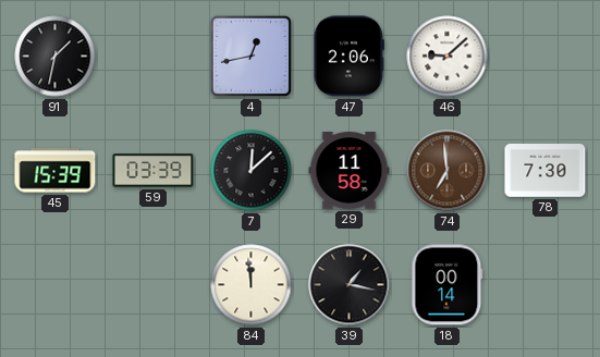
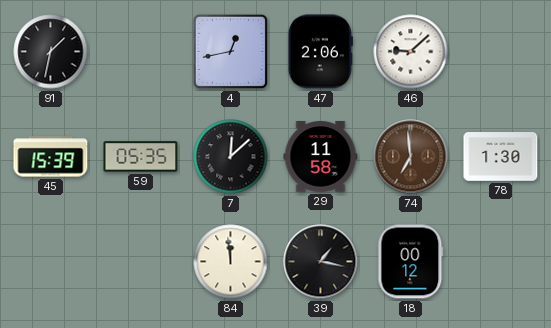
59: 03:39 -> 05:35 (141, 157)
78: 7:30 -> 1:30 (501, 157)
18: 00:14 -> 00:12 (411, 262)
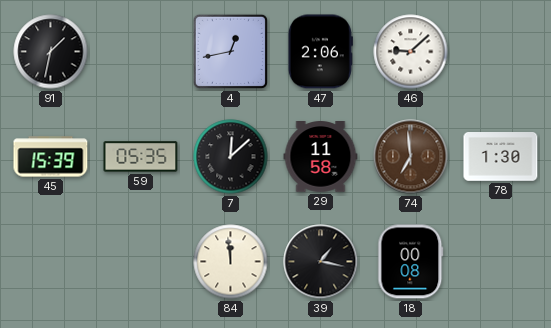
18: 00:12 -> 00:08 (411, 262)
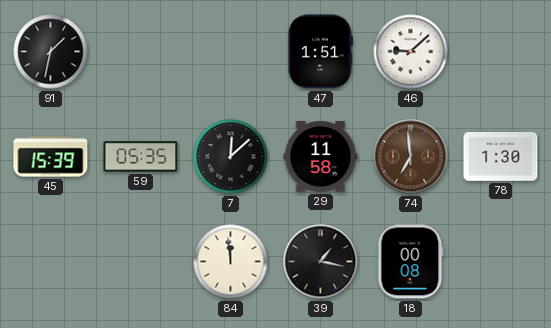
4: 12:43 -> none (230, 51)
47: 2:06 -> 1:51 (320, 52)
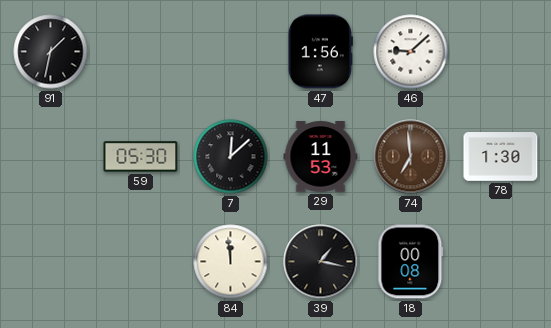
47: 1:51 -> 1:56 (320, 52)
45: 15:39 -> none (51, 157)
59: 05:35 -> 05:30 (141, 157)
29: 11:58 -> 11:53 (321, 157)
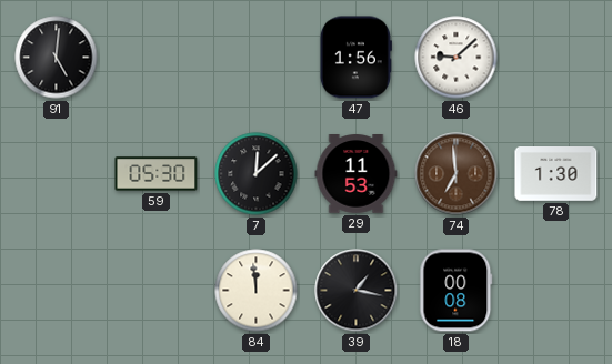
91: 1:32 -> 5:01 (57, 58)
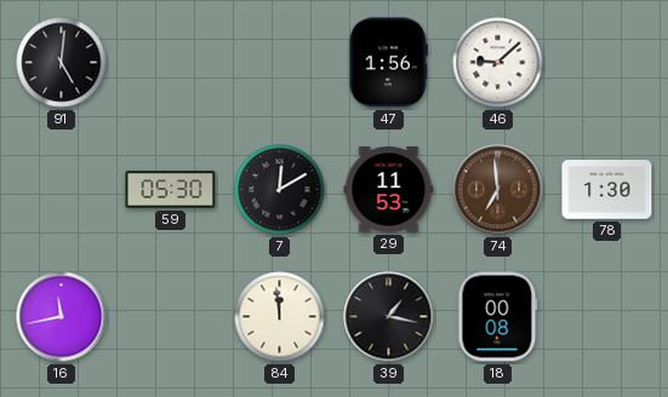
7: 12:08 -> 12:10 (280, 190)
16: none -> 11:43 (62, 317)
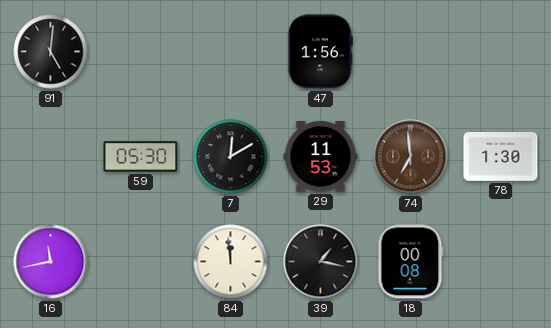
46: 9:08 -> none (498, 63)
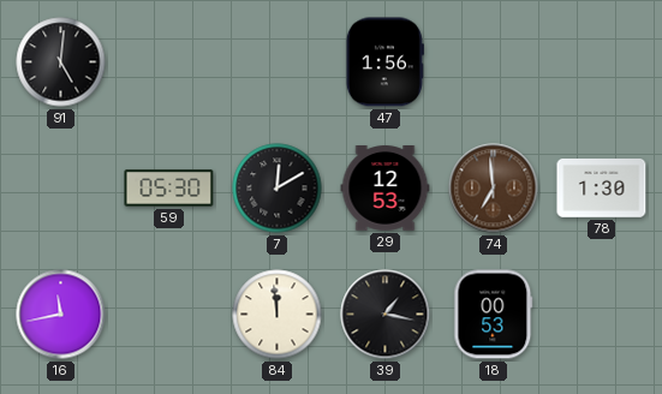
29: 11:53 -> 12:53 (386, 189)
18: 00:08 -> 00:53 (494, 315)
